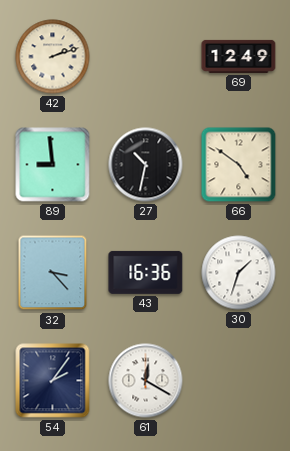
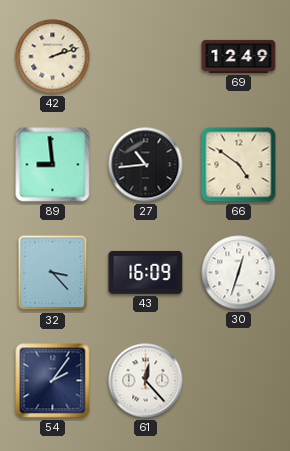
27: 10:32 -> 10:44 (146, 165)
43: 16:36 -> 16:09 (146, 272)
30: 1:33 -> 12:33 (239, 273)
61: 12:20 -> 12:23 (146, 381)
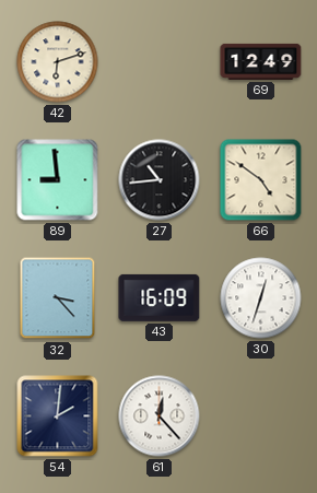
42: 2:12 -> 6:12 (58, 62)
54: 2:06 -> 2:01 (58, 416)
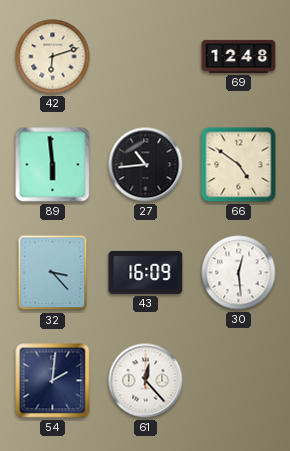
69: 12:49 -> 12:48 (239, 56)
89: 8:59 -> 5:59 (53, 165)
30: 12:33 -> 12:29 (239, 273)
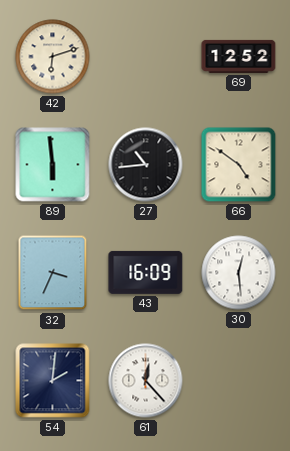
69: 12:48 -> 12:52 (239, 56)
32: 3:23 -> 3:34 (53, 273)
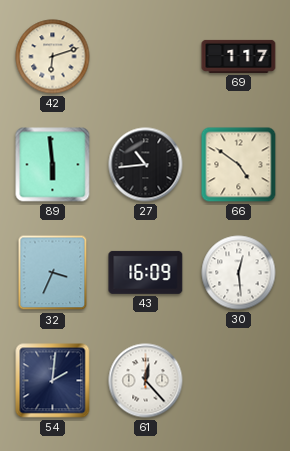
69: 12:52 -> 1:17 (239, 56)
